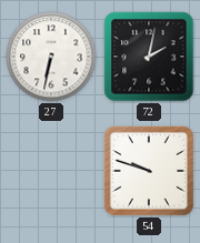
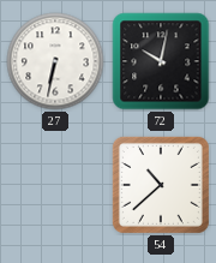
72: 2:02 -> 10:02 (161, 61)
54: 9:48 -> 10:38 (161, 185)
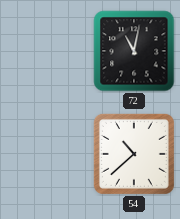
27: 6:32 -> none (55, 61)
72: 10:02 -> 11:02 (134, 51)
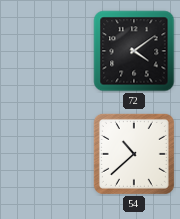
72: 11:02 -> 4:09 (134, 51)
